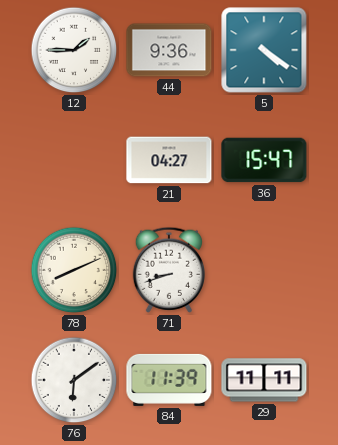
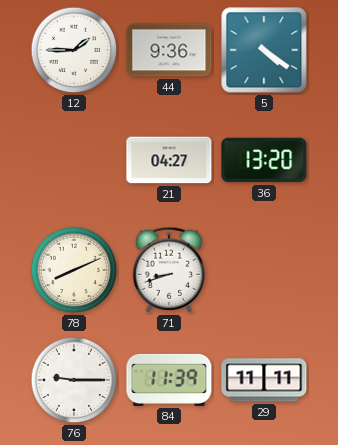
36: 15:47 -> 13:20 (264, 160)
76: 6:09 -> 9:15 (74, 380)
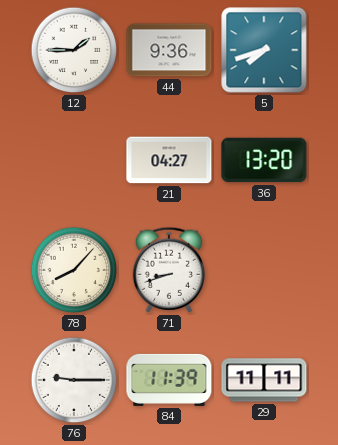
5: 4:21 -> 7:42 (264, 50)
78: 8:11 -> 8:07 (74, 270)
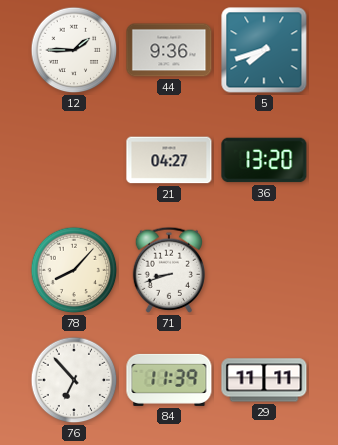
76: 9:15 -> 6:53 (74, 380)
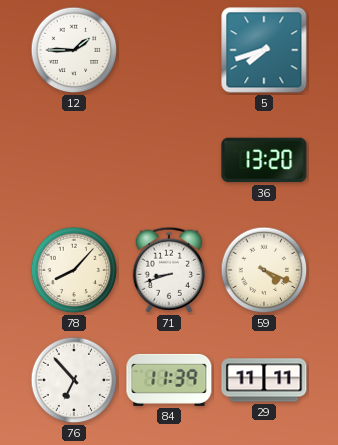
44: 9:36 -> none (169, 50)
21: 04:27 -> none (169, 160)
59: none -> 4:19 (264, 270)
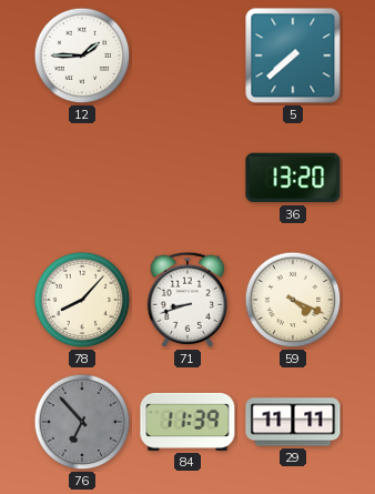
5: 7:42 -> 7:38 (293, 56)
76 dial: white -> grey (82, 422)
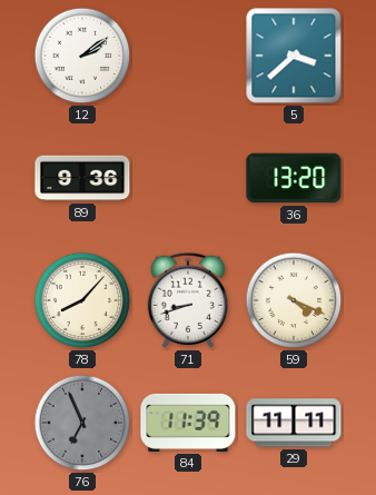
12: 1:45 -> 2:09 (82, 56)
5: 7:38 -> 3:38 (294, 56)
89: none -> 9:36 (82, 178)
76: 6:53 -> 6:56 (82, 423)
